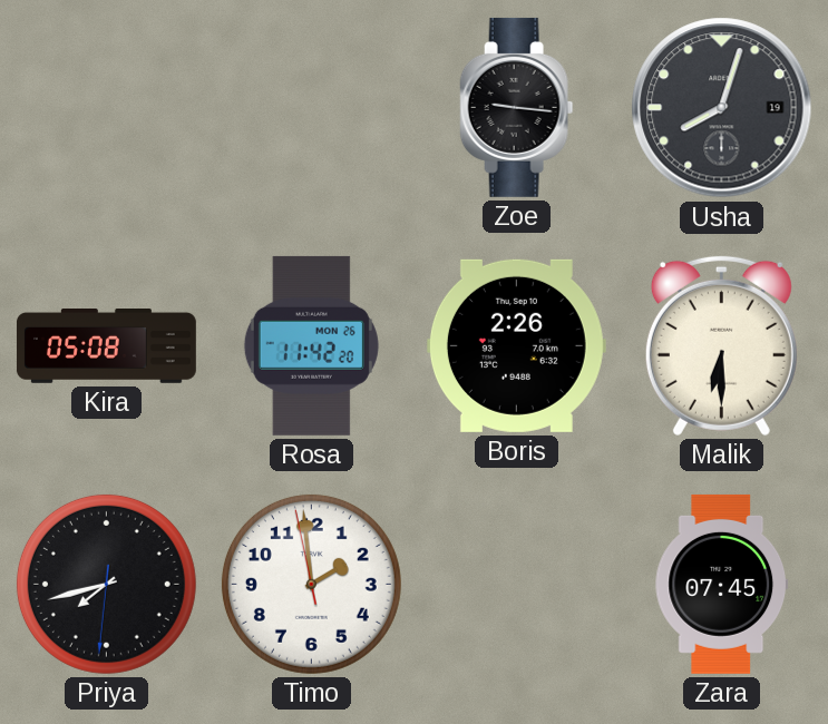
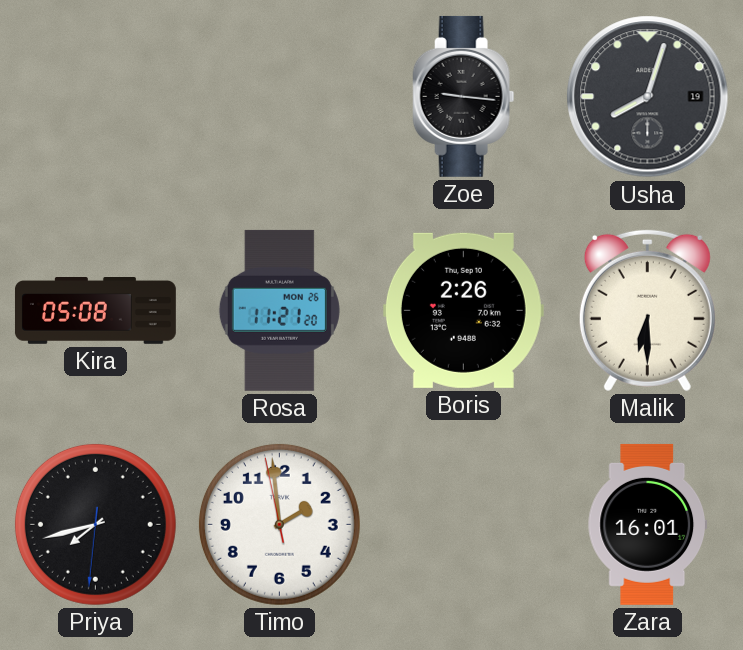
Rosa: 11:42 -> 11:21 (279, 310)
Zara: 07:45 -> 16:01 (648, 524)
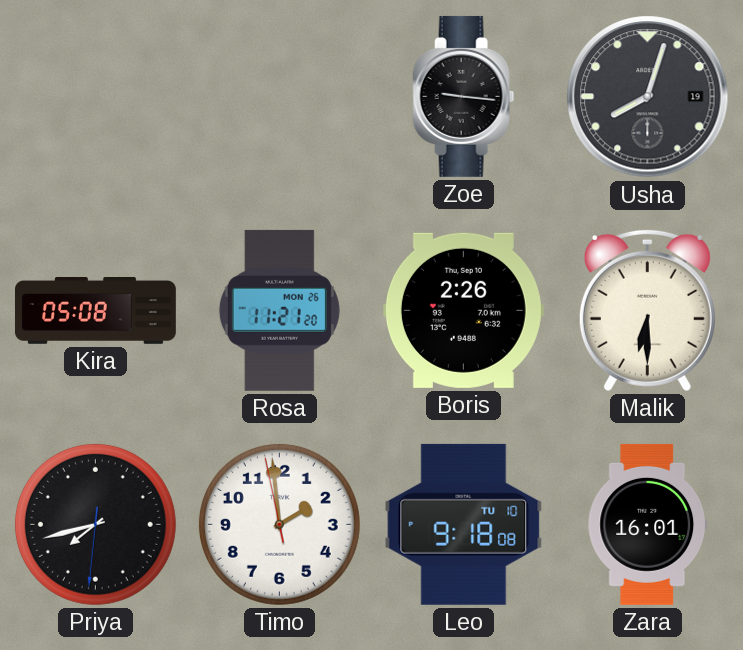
Leo: none -> 9:18 (464, 524)
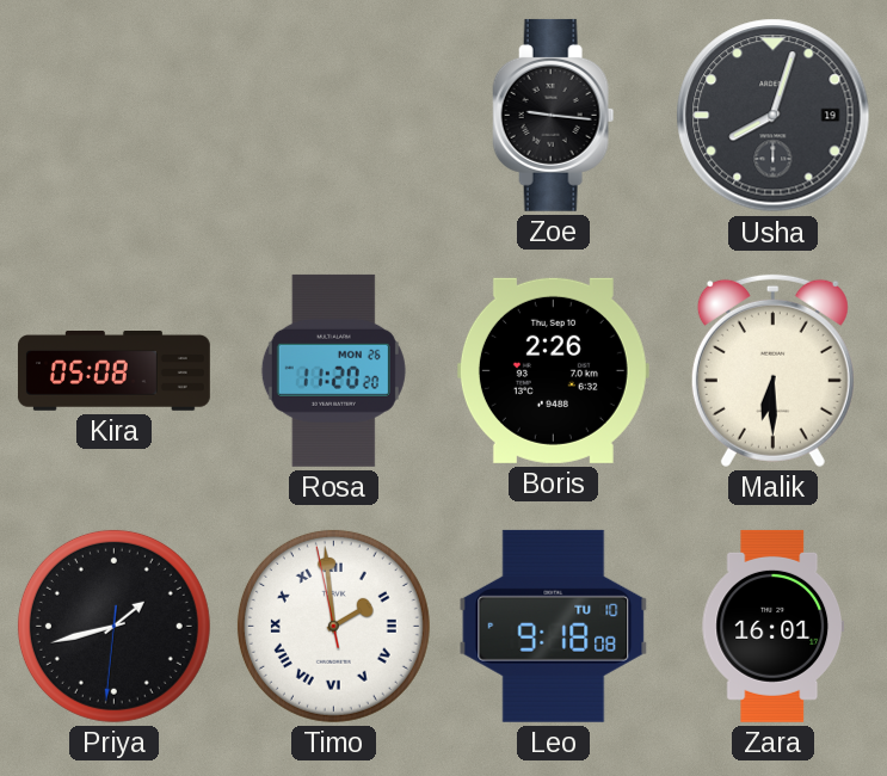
Rosa: 11:21 -> 11:20 (333, 370)
Priya: 7:42 -> 1:42 (113, 626)
Timo numerals: Arabic -> Roman (333, 626)
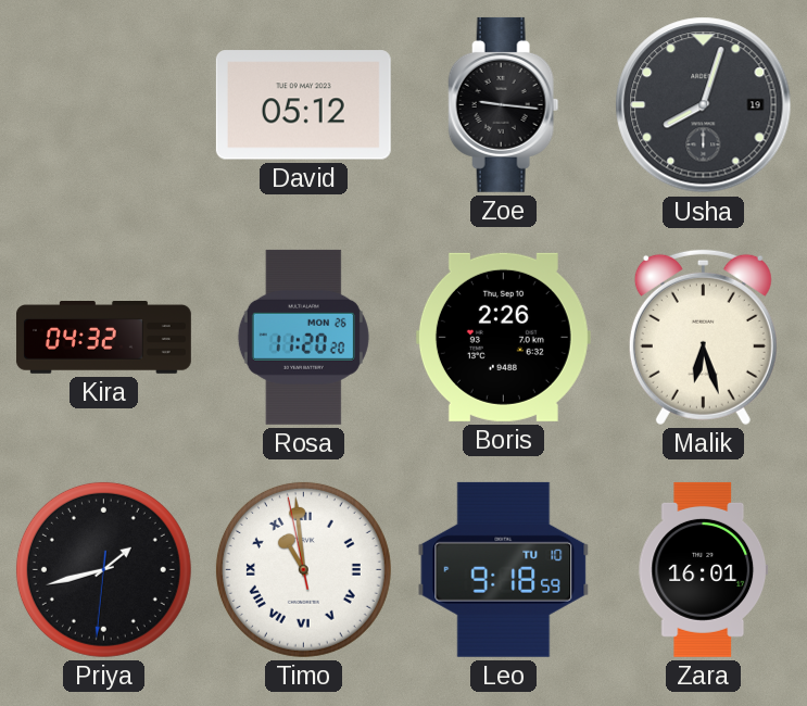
David: none -> 05:12 (303, 105)
Kira: 05:08 -> 04:32 (103, 338)
Malik: 6:30 -> 6:27 (703, 337)
Timo: 1:58 -> 10:58 (303, 569)
Leo: 9:18:08 -> 9:18:59 (504, 569)
